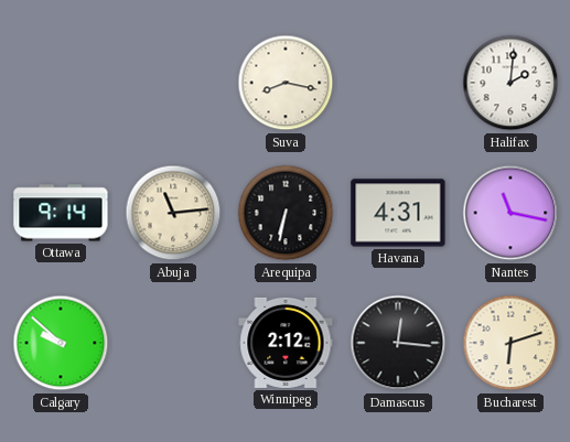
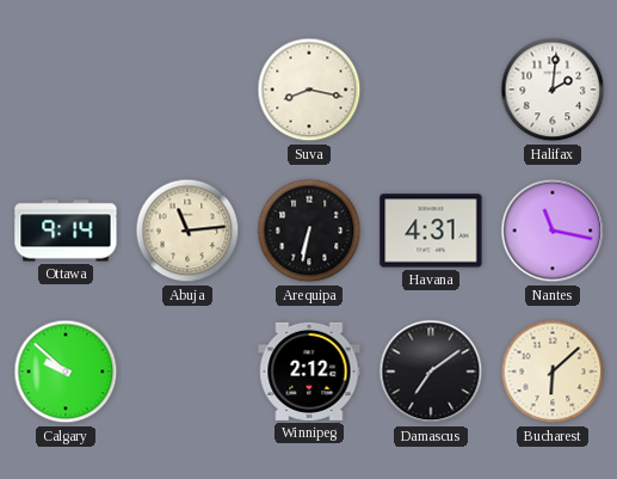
Damascus: 12:16 -> 7:09 (431, 371)
Bucharest: 6:12 -> 6:08 (553, 371)
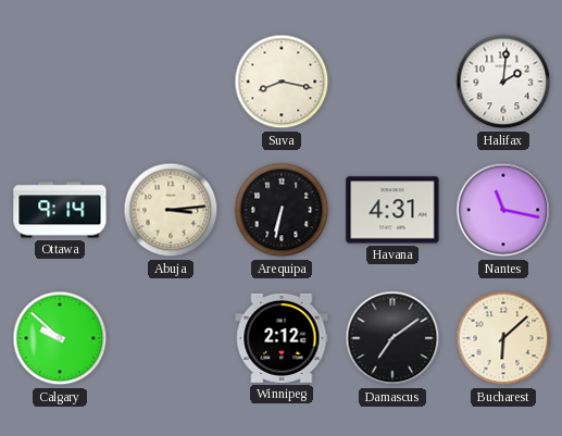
Abuja: 11:14 -> 3:14 (171, 210)
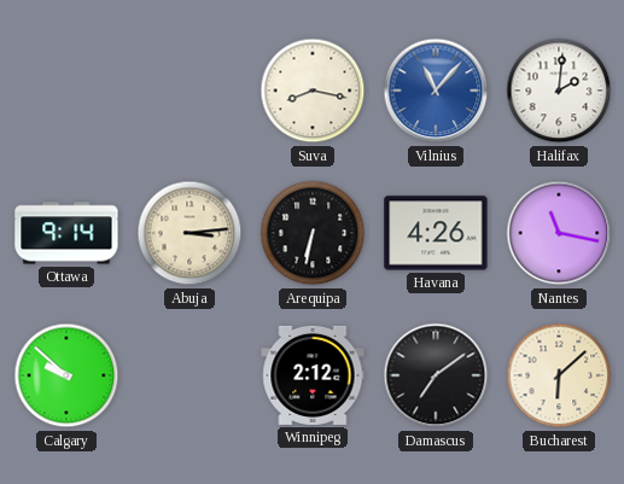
Vilnius: none -> 11:07 (436, 91)
Havana: 4:31 -> 4:26 (436, 233)
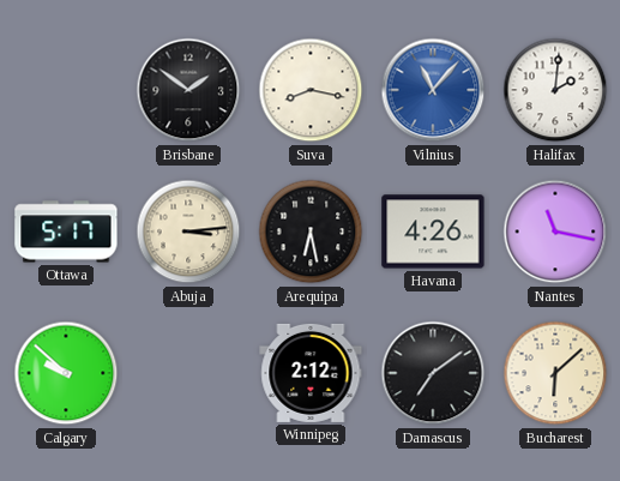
Brisbane: none -> 1:51 (188, 90)
Ottawa: 9:14 -> 5:17 (66, 232)
Arequipa: 6:32 -> 6:28 (311, 232)
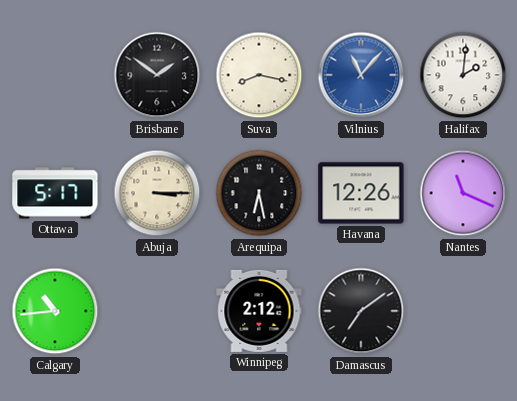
Abuja: 3:14 -> 3:15 (157, 193)
Havana: 4:26 -> 12:26 (361, 193)
Nantes: 11:17 -> 11:19 (463, 193)
Calgary: 9:52 -> 10:44 (55, 311)
Bucharest: 6:08 -> none (555, 373)
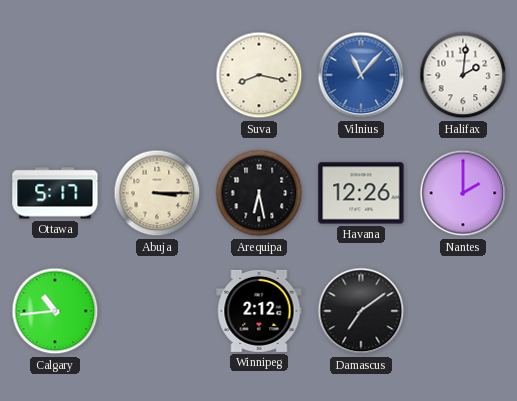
Brisbane: 1:51 -> none (157, 75)
Nantes: 11:19 -> 2:00 (463, 193)
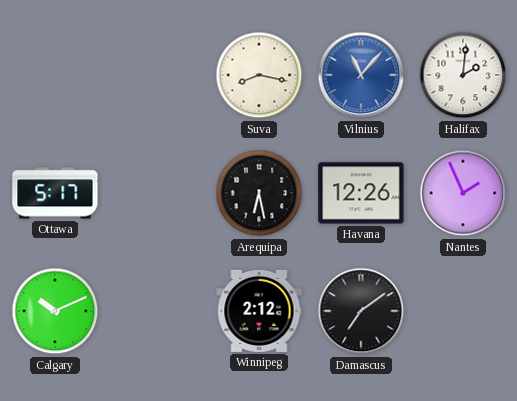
Abuja: 3:15 -> none (157, 193)
Nantes: 2:00 -> 1:56 (463, 193)
Calgary: 10:44 -> 10:11 (55, 311)
